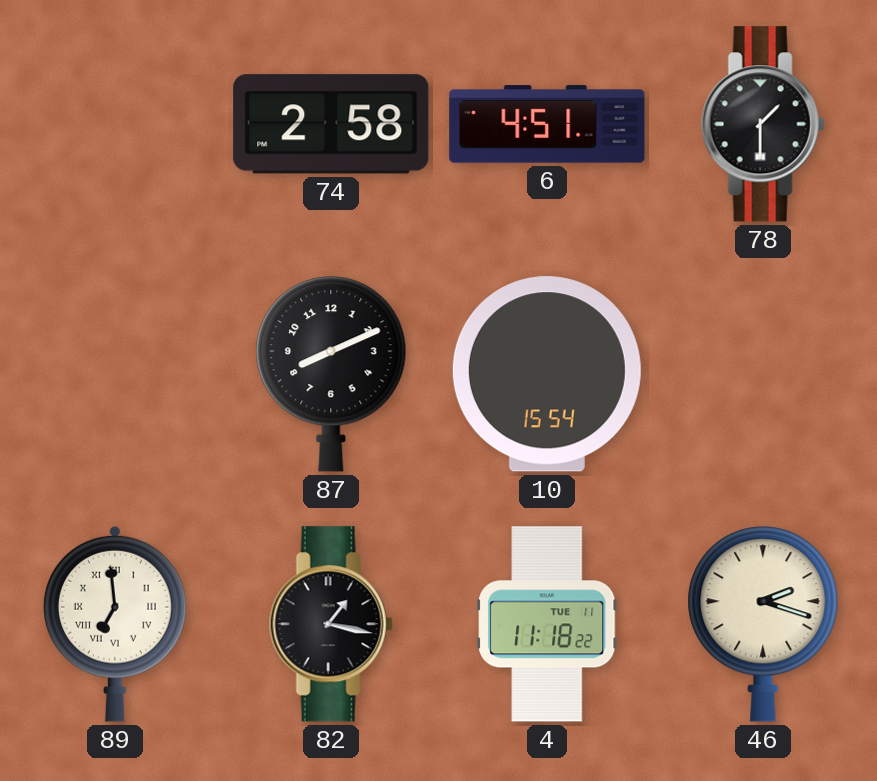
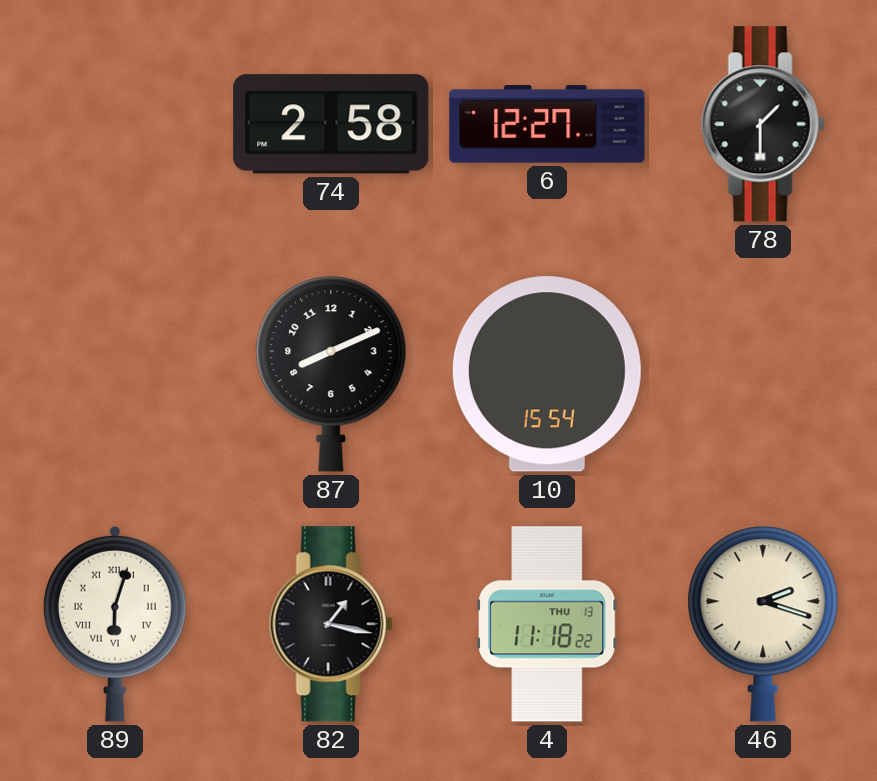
6: 4:51 -> 12:27 (547, 124)
89: 6:59 -> 6:03 (115, 624)
4 date: TUE 11 -> THU 13 (547, 624)
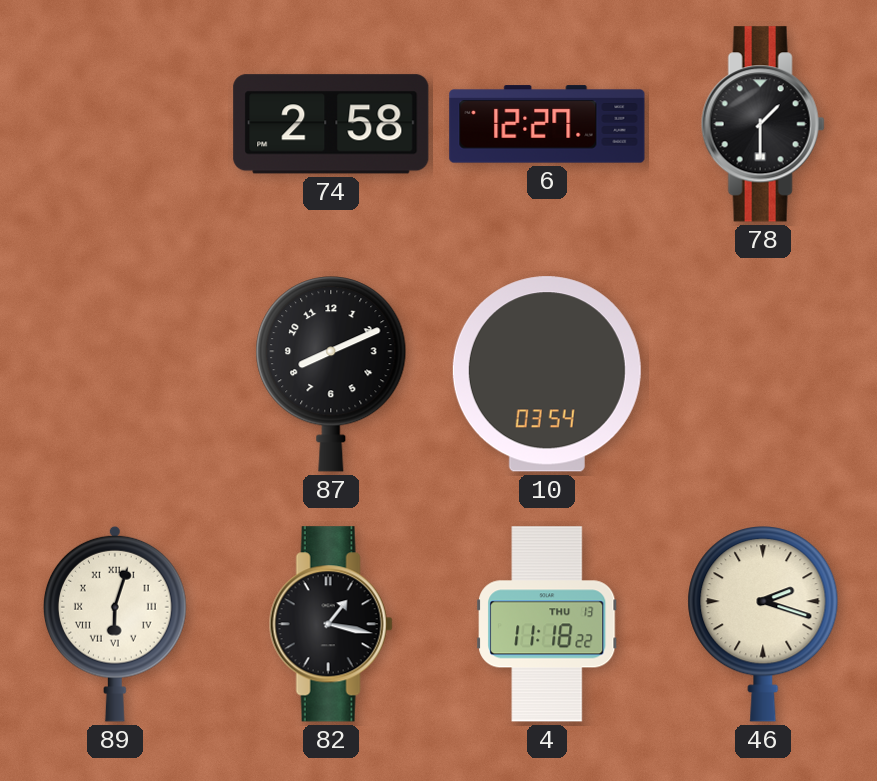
10: 15:54 -> 03:54 (547, 374)
